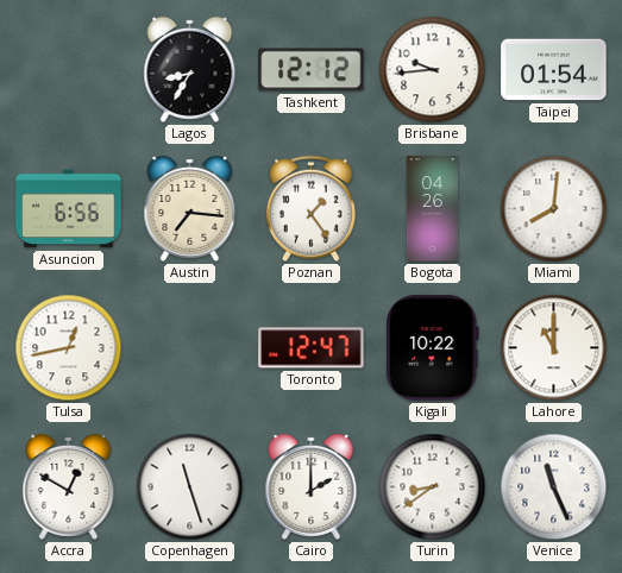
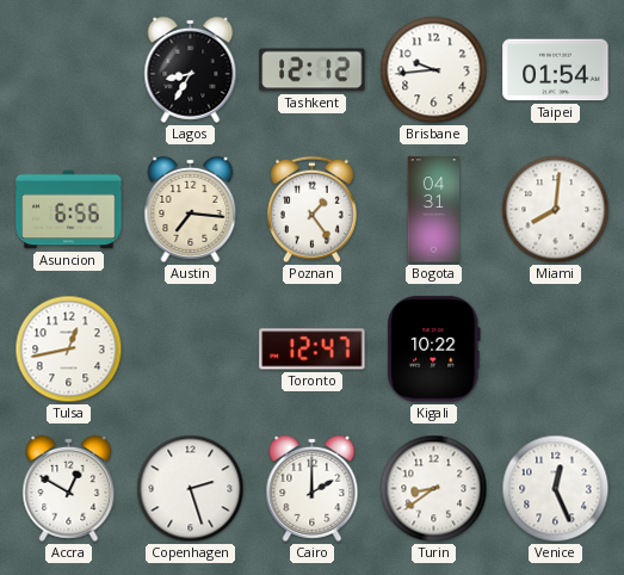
Bogota: 04:26 -> 04:31 (434, 210)
Lahore: 11:00 -> none (554, 348)
Copenhagen: 11:27 -> 2:27 (191, 489)
Venice: 11:26 -> 12:26 (556, 489)
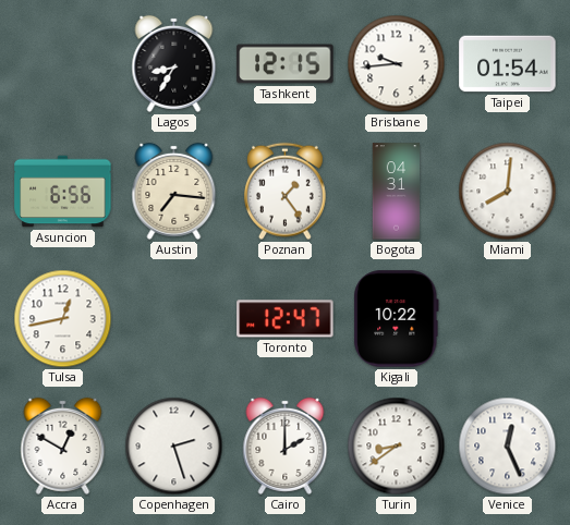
Tashkent: 12:12 -> 12:15 (286, 64)
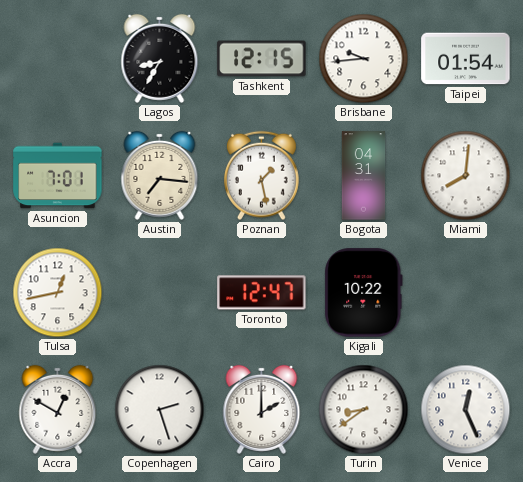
Asuncion: 6:56 -> 7:01 (58, 176)
Poznan: 1:24 -> 1:28 (262, 176)
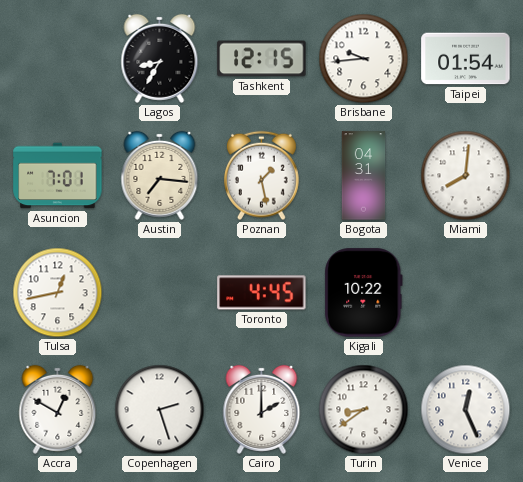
Toronto: 12:47 -> 4:45 (262, 293)
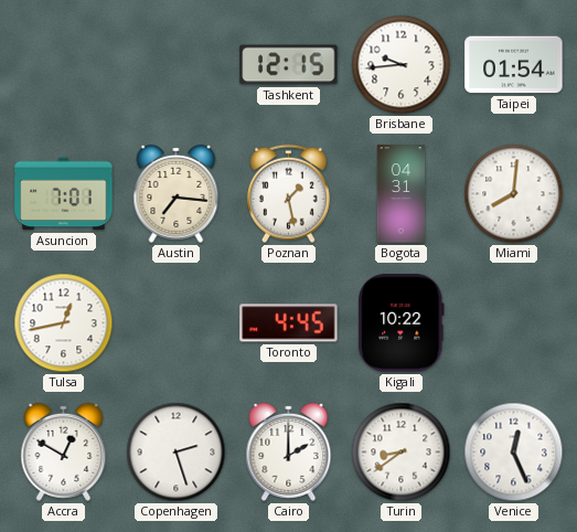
Lagos: 8:35 -> none (160, 58)
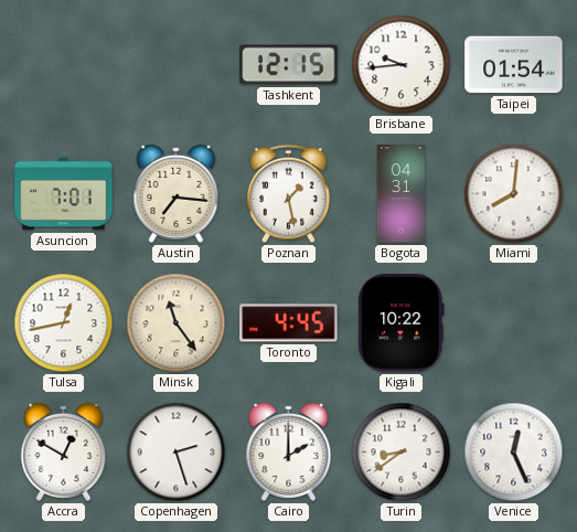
Minsk: none -> 11:24 (177, 323)
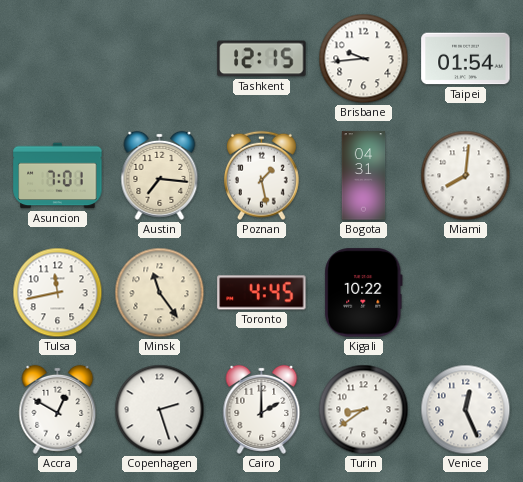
Tulsa: 12:43 -> 11:43 (58, 293)
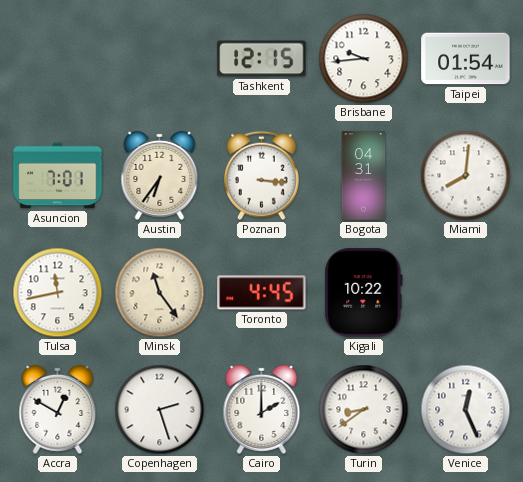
Austin: 7:16 -> 6:36 (160, 175)
Poznan: 1:28 -> 3:16 (262, 176)
